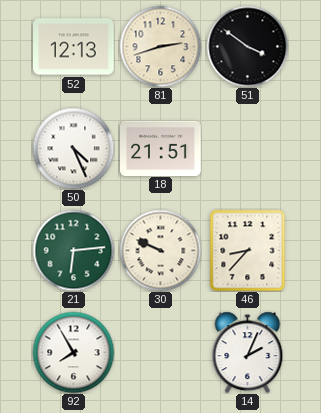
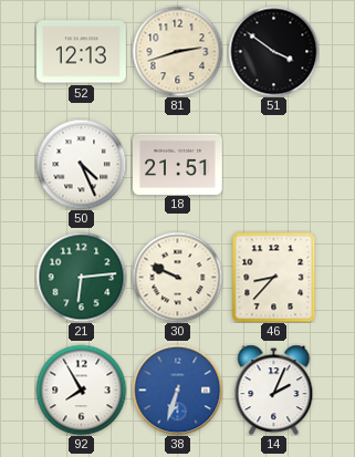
38: none -> 6:33 (177, 390)
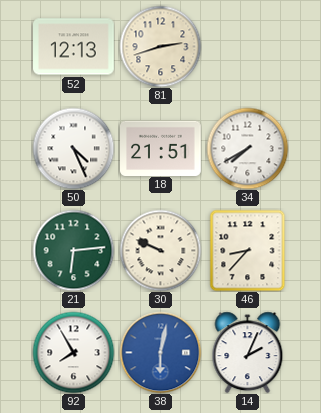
51: 3:51 -> none (273, 51)
34: none -> 7:40 (247, 148)
38: 6:33 -> 6:02 (160, 352)
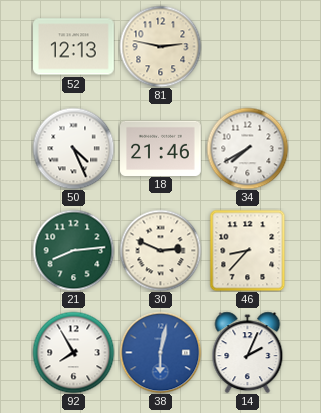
81: 2:42 -> 2:47 (160, 46)
18: 21:51 -> 21:46 (161, 148)
21: 6:14 -> 8:14 (73, 250)
30: 9:49 -> 2:49 (160, 250)
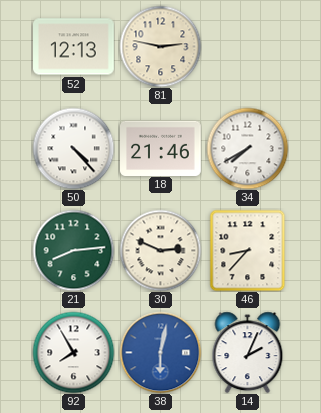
50: 4:26 -> 4:23 (73, 148)
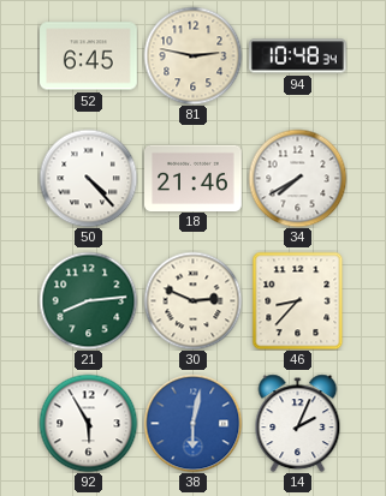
52: 12:13 -> 6:45 (89, 56)
94: none -> 10:48 (298, 56)
92: 7:55 -> 5:55 (88, 423)
